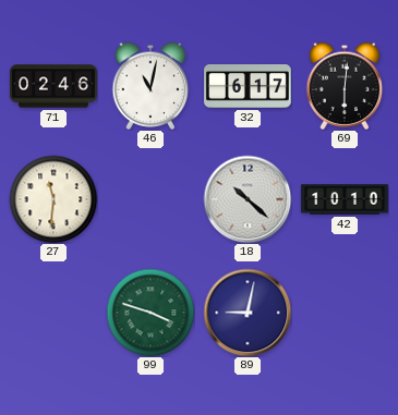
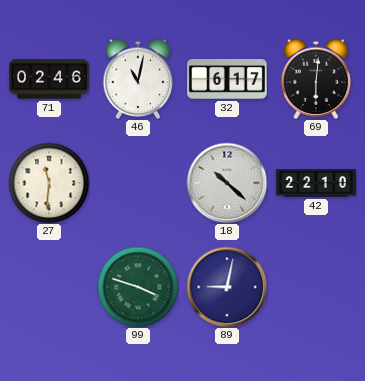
42: 10:10 -> 22:10 (316, 183)
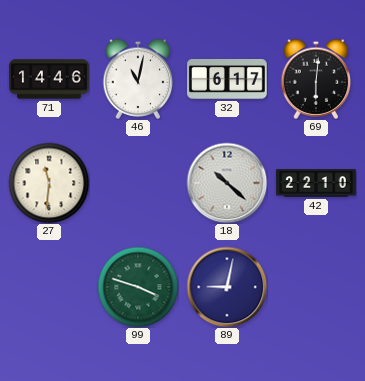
71: 02:46 -> 14:46 (49, 79)
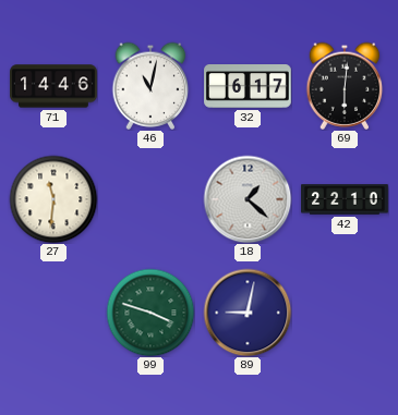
18: 10:22 -> 1:22 (248, 199)
